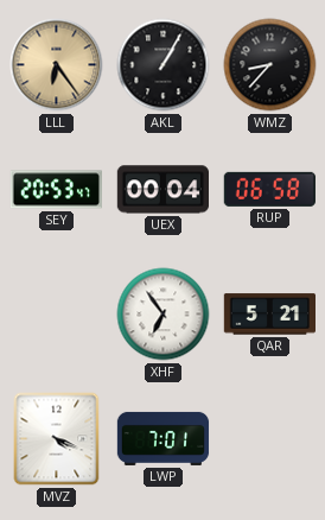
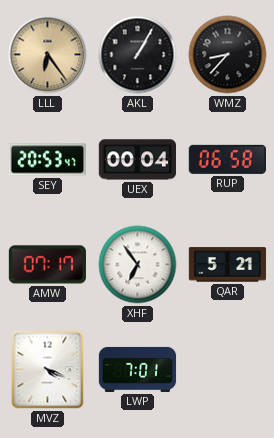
AMW: none -> 07:17 (47, 265)
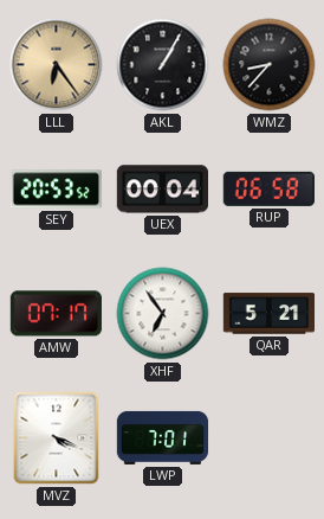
SEY: 20:53:47 -> 20:53:52 (56, 190)
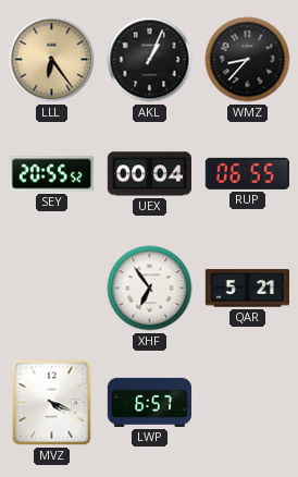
AKL: 1:05 -> 1:04 (150, 60)
SEY: 20:53 -> 20:55 (51, 174)
RUP: 06:58 -> 06:55 (247, 173)
AMW: 07:17 -> none (56, 314)
LWP: 7:01 -> 6:57 (150, 402)
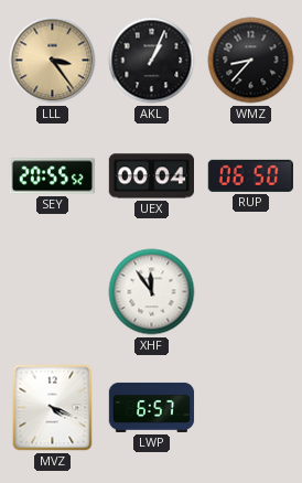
LLL: 6:24 -> 3:24 (53, 61)
RUP: 06:55 -> 06:50 (250, 175)
XHF: 6:54 -> 11:54 (152, 292)
QAR: 5:21 -> none (247, 289)
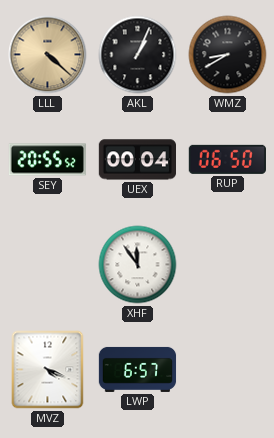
LLL: 3:24 -> 4:22 (48, 55)
WMZ: 8:37 -> 8:40 (228, 55)
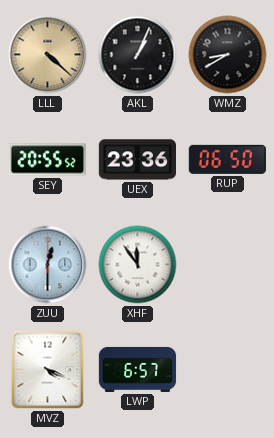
UEX: 00:04 -> 23:36 (137, 160)
ZUU: none -> 12:30 (48, 265)
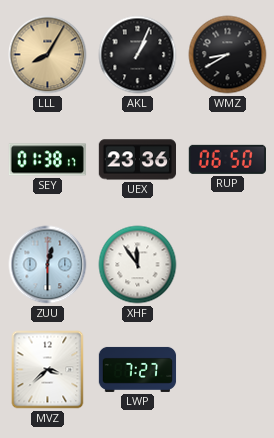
LLL: 4:22 -> 8:05 (48, 55)
SEY: 20:55 -> 01:38 (47, 160)
MVZ: 4:19 -> 3:38 (48, 370)
LWP: 6:57 -> 7:27 (138, 369)
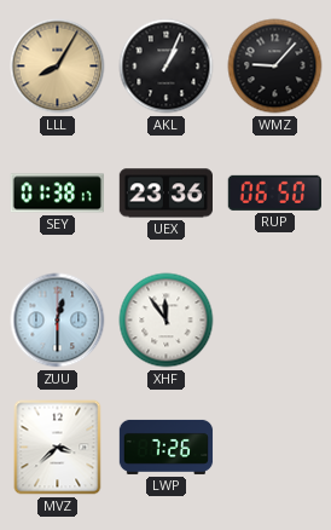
WMZ: 8:40 -> 9:07 (275, 67)
LWP: 7:27 -> 7:26 (167, 447)
